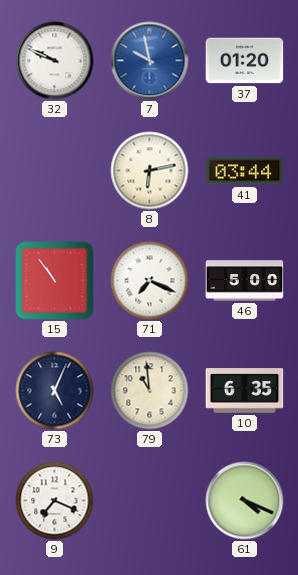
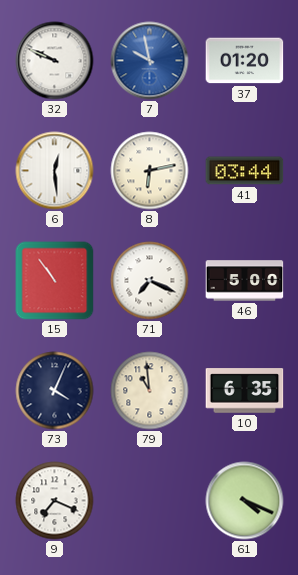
6: none -> 12:29 (55, 171)
73: 5:04 -> 4:04 (55, 391)
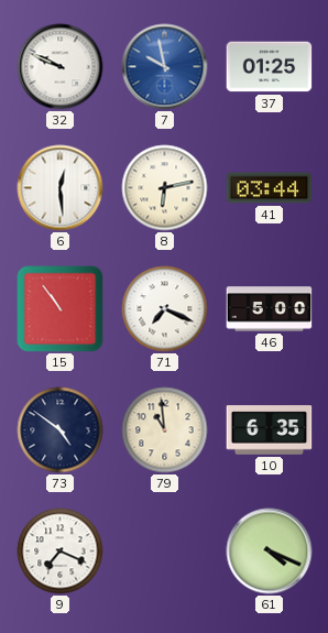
37: 01:20 -> 01:25 (270, 67)
73: 4:04 -> 4:51 (61, 430)
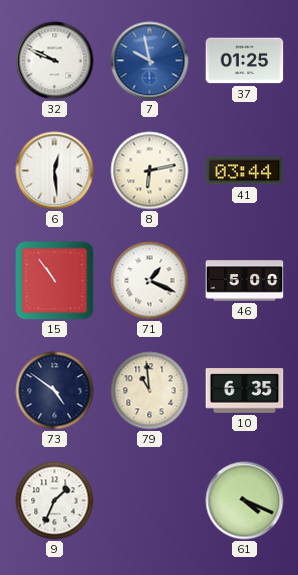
71: 7:19 -> 1:19 (150, 281)
9: 7:19 -> 1:34 (55, 501)
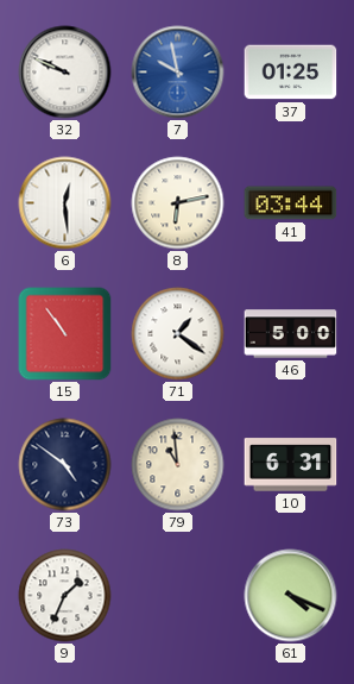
71: 1:19 -> 1:21 (178, 334)
10: 6:35 -> 6:31 (291, 465)
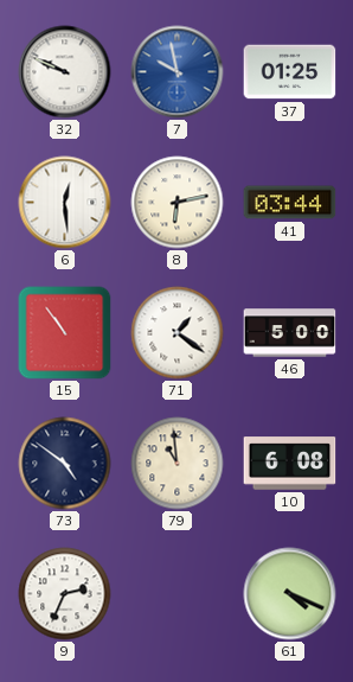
10: 6:31 -> 6:08 (290, 464)
9: 1:34 -> 2:34 (65, 594)
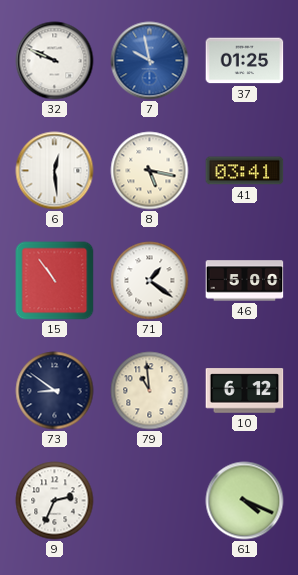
8: 6:13 -> 5:17 (150, 171)
41: 03:44 -> 03:41 (245, 171)
73: 4:51 -> 8:51 (55, 391)
10: 6:08 -> 6:12 (245, 391)
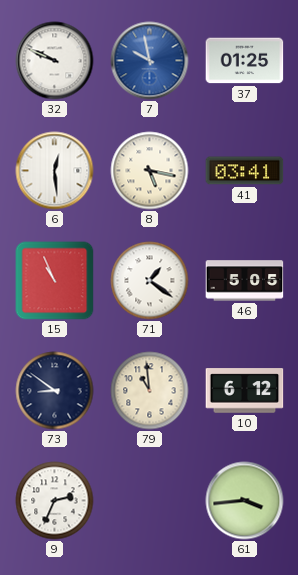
15: 10:54 -> 10:56 (55, 281)
46: 5:00 -> 5:05 (245, 281)
61: 4:19 -> 3:44 (245, 501)
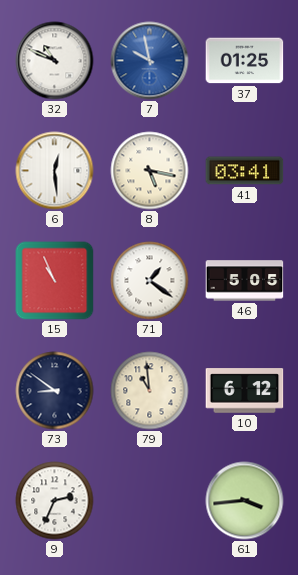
32: 9:49 -> 10:49 (55, 61)
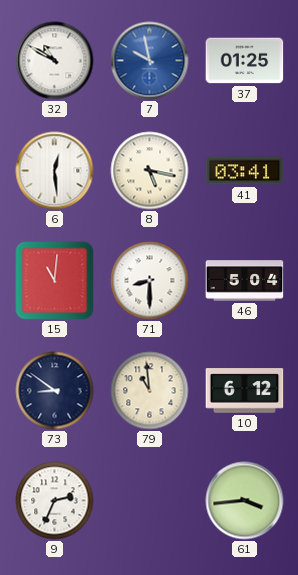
32: 10:49 -> 10:50 (55, 61)
15: 10:56 -> 11:01 (55, 281)
71: 1:21 -> 8:30 (150, 281)
46: 5:05 -> 5:04 (245, 281)
